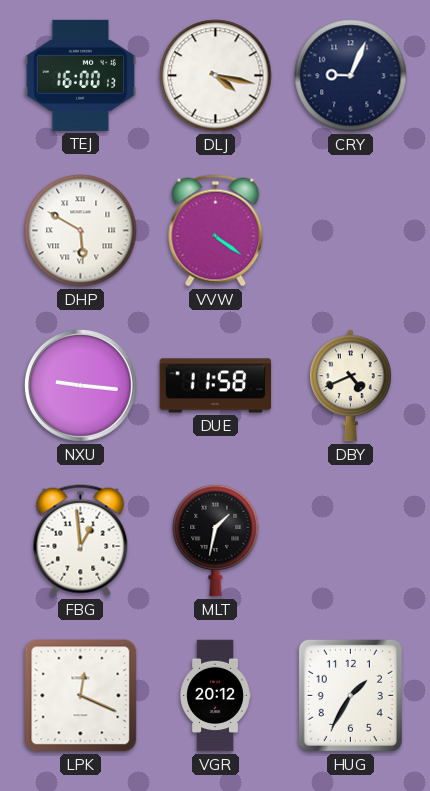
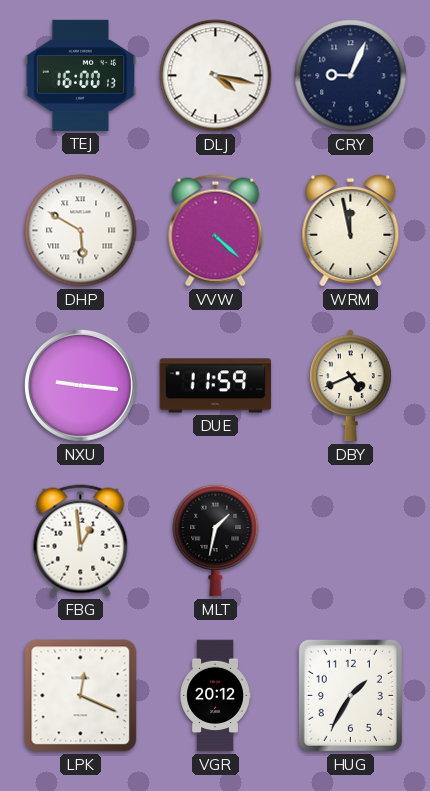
VVW: 4:21 -> 4:22 (216, 231)
WRM: none -> 11:58 (351, 231)
DUE: 11:58 -> 11:59 (216, 386)
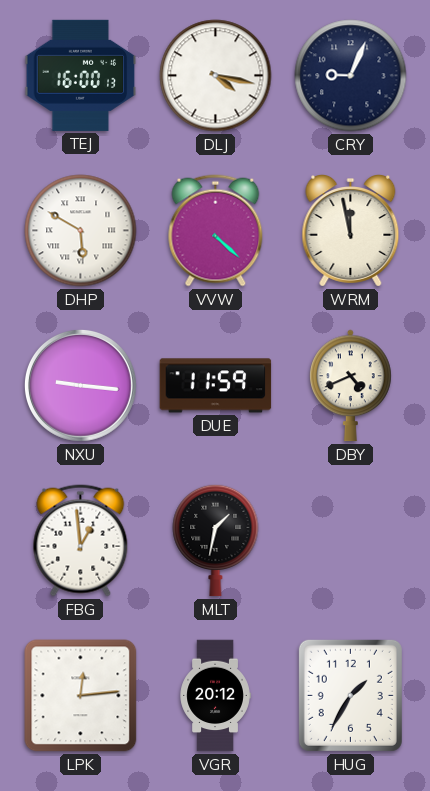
LPK: 12:19 -> 12:14 (81, 696)
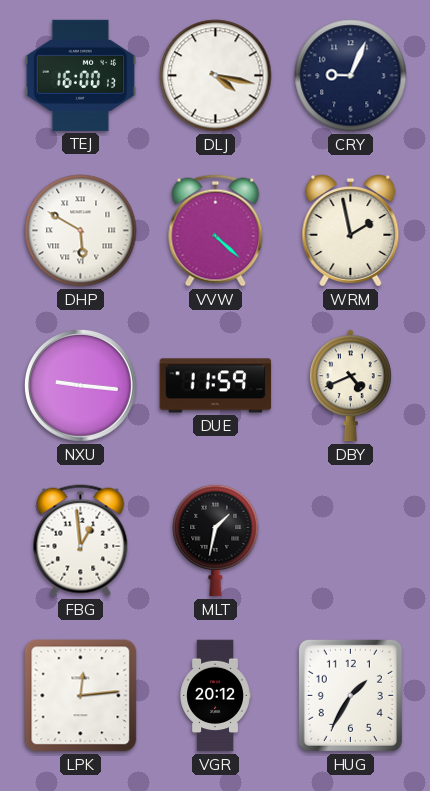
WRM: 11:58 -> 1:58 (351, 231)
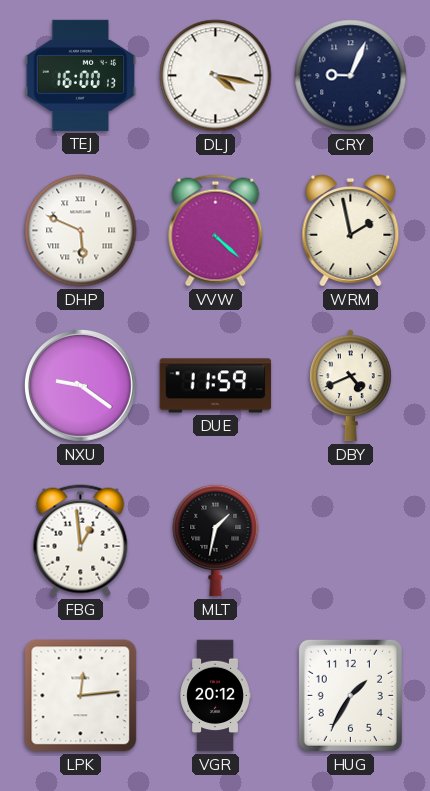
DHP: 5:50 -> 5:49 (81, 231)
NXU: 9:16 -> 9:21 (80, 385)
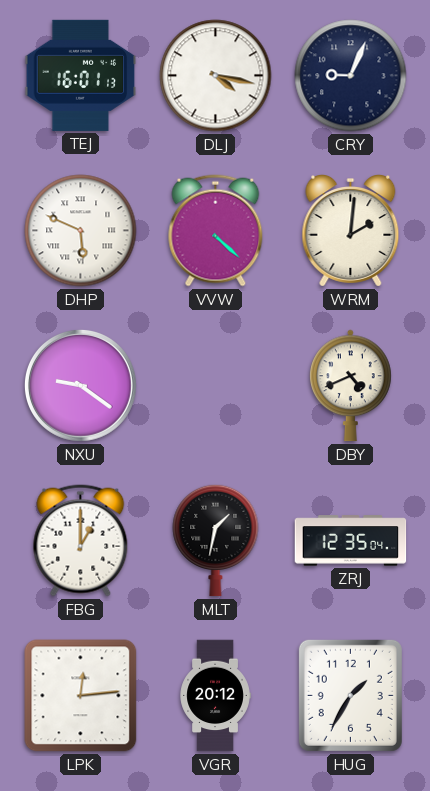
TEJ: 16:00 -> 16:01 (81, 75)
WRM: 1:58 -> 2:01 (351, 231)
DUE: 11:59 -> none (216, 386)
FBG: 12:59 -> 1:00 (81, 541)
ZRJ: none -> 12:35 (351, 541)
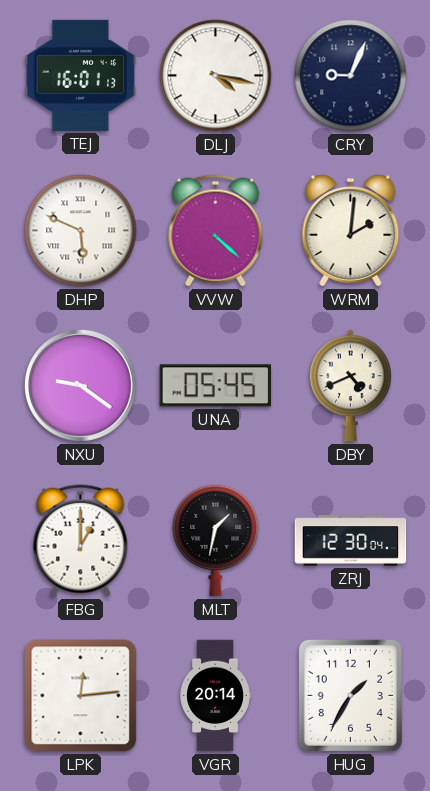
UNA: none -> 05:45 (215, 386)
ZRJ: 12:35 -> 12:30 (351, 541)
VGR: 20:12 -> 20:14 (215, 696)
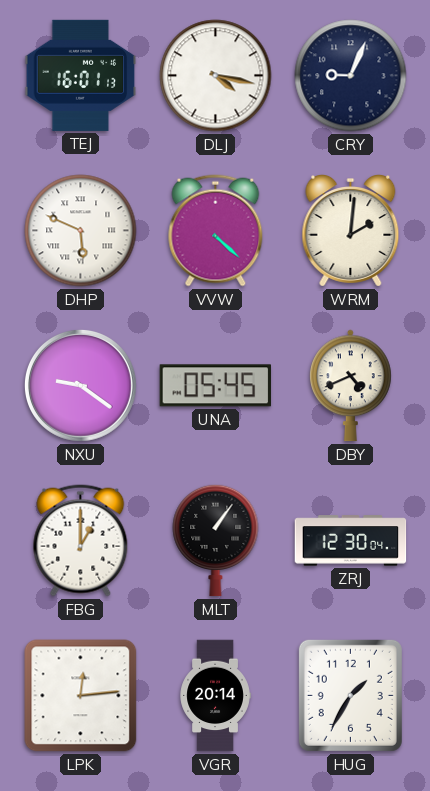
MLT: 1:32 -> 1:06 (216, 540)
